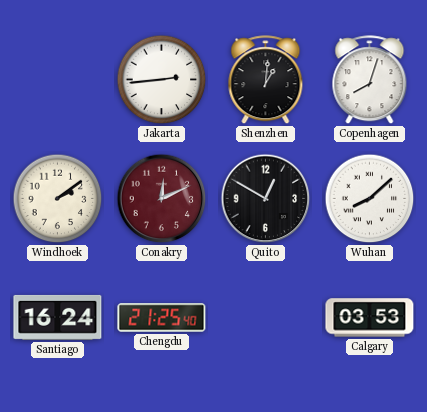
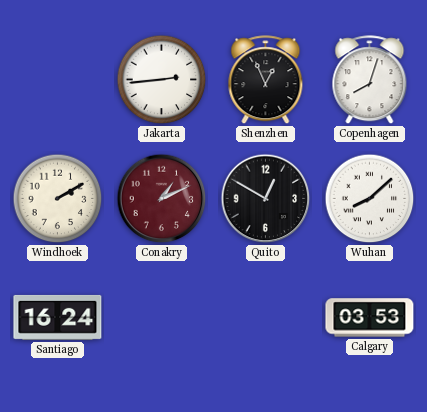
Shenzhen: 1:01 -> 12:56 (266, 80)
Windhoek: 2:09 -> 2:10 (58, 199)
Conakry: 12:11 -> 1:11 (162, 199)
Chengdu: 21:25 -> none (162, 318)
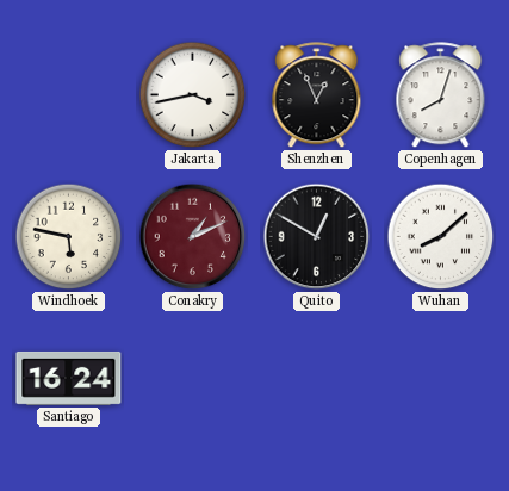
Jakarta: 2:44 -> 3:43 (193, 95)
Windhoek: 2:10 -> 5:47 (69, 237)
Calgary: 03:53 -> none (370, 318)
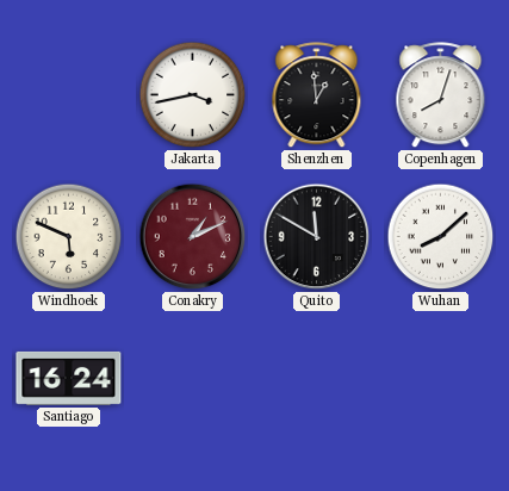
Shenzhen: 12:56 -> 12:59 (317, 95)
Windhoek: 5:47 -> 5:49 (69, 237)
Quito: 12:50 -> 11:50 (317, 237)
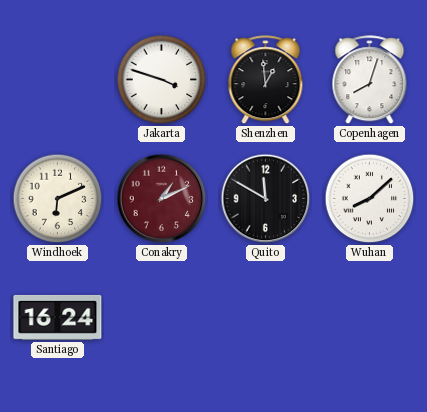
Jakarta: 3:43 -> 3:48 (162, 80)
Windhoek: 5:49 -> 6:11 (58, 199)
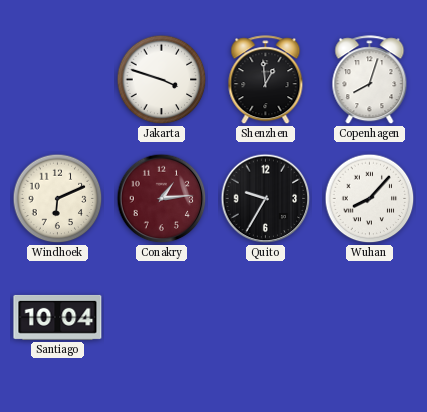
Conakry: 1:11 -> 1:14 (162, 199)
Quito: 11:50 -> 9:35 (266, 199)
Wuhan: 8:08 -> 8:07 (370, 199)
Santiago: 16:24 -> 10:04 (58, 317)
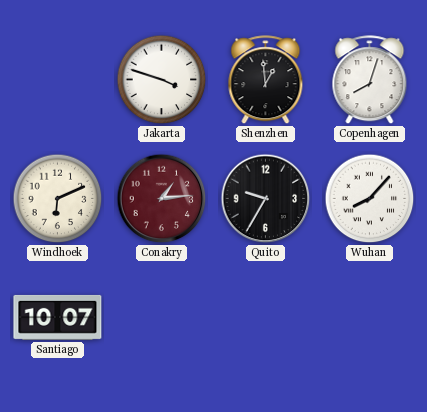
Santiago: 10:04 -> 10:07 (58, 317)
